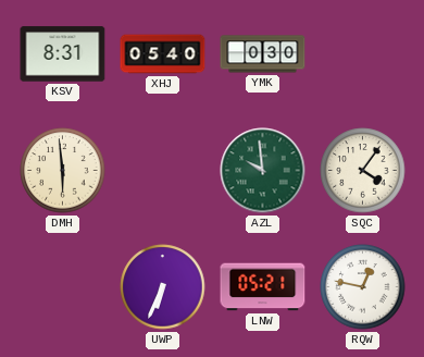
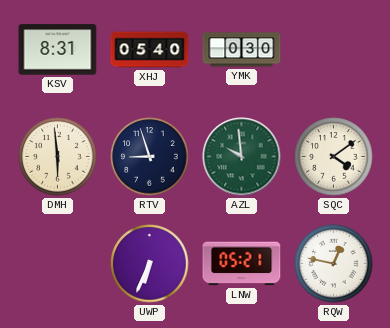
RTV: none -> 8:57 (150, 157)
SQC: 4:06 -> 4:09 (334, 157)
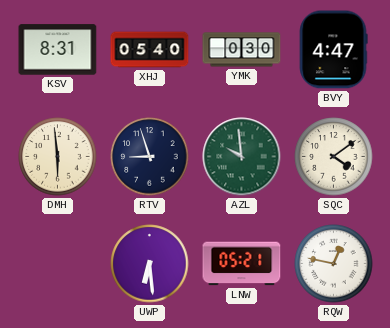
BVY: none -> 4:47 (333, 50)
UWP: 6:34 -> 6:29 (150, 264)
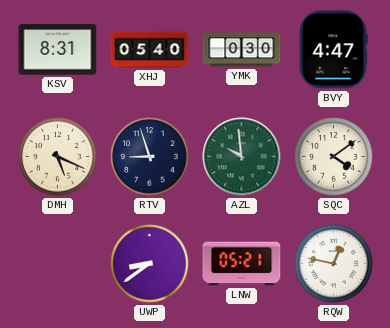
DMH: 5:59 -> 5:19 (58, 157)
UWP: 6:29 -> 8:39 (150, 264)
